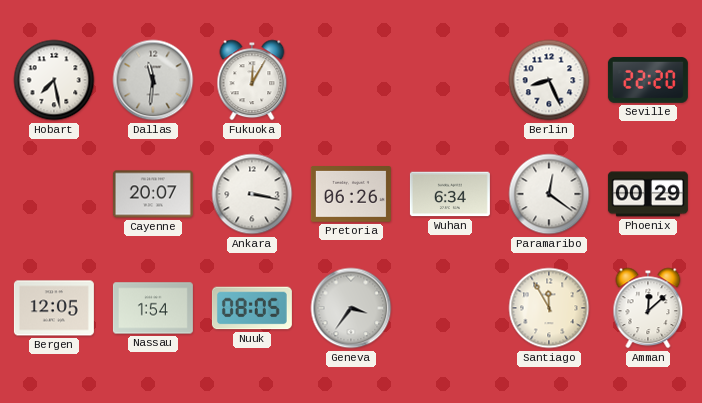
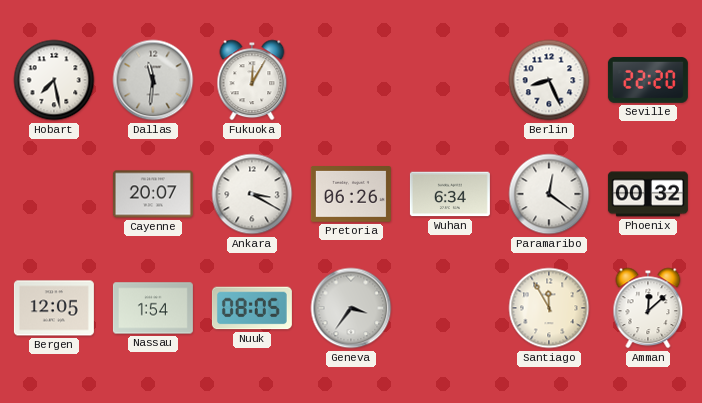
Ankara: 3:17 -> 3:20 (252, 194)
Phoenix: 00:29 -> 00:32 (648, 194)
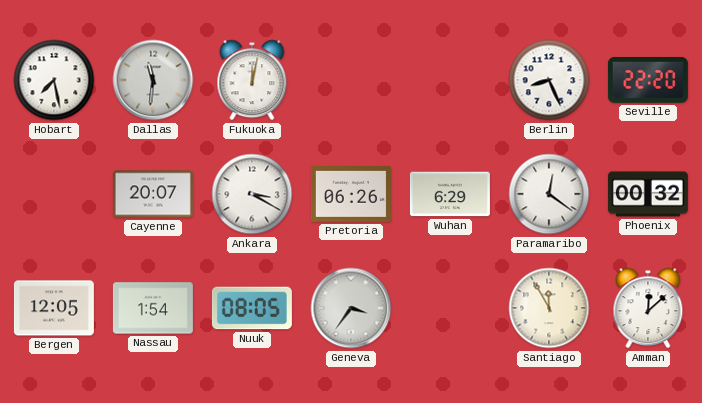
Fukuoka: 12:05 -> 12:02 (252, 80)
Wuhan: 6:34 -> 6:29 (450, 194)
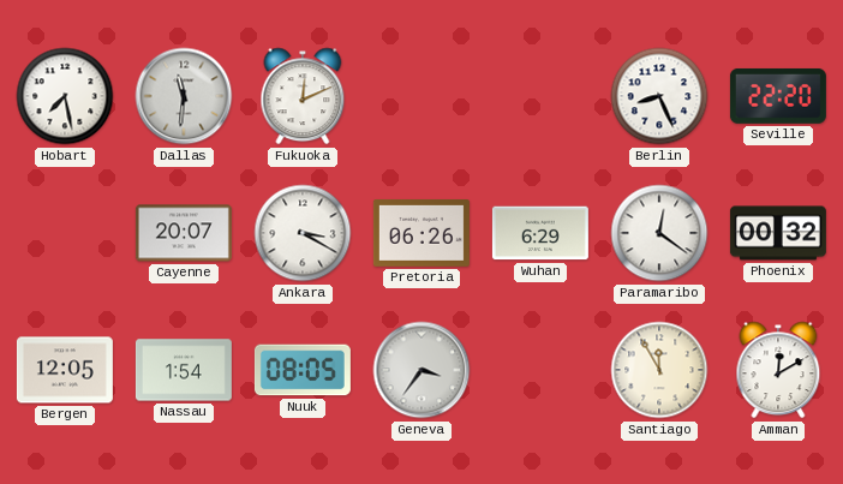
Fukuoka: 12:02 -> 12:11 (303, 96)
Amman: 12:08 -> 12:10 (778, 370)
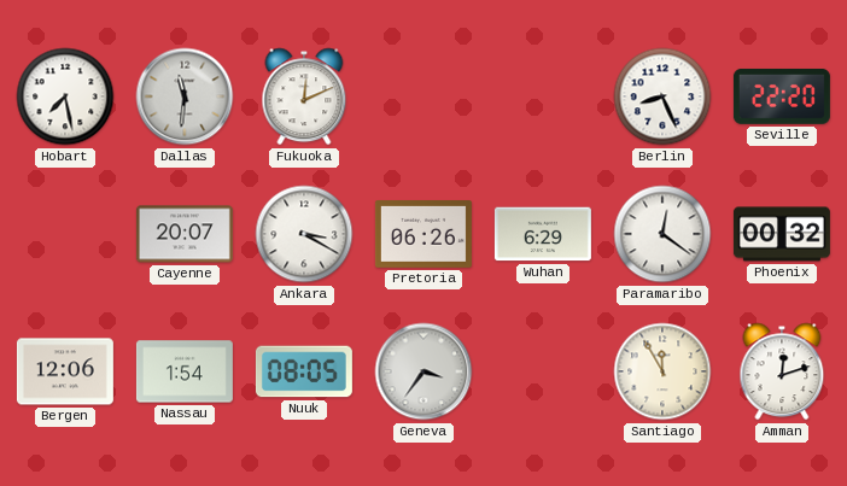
Bergen: 12:05 -> 12:06 (65, 371)
Amman: 12:10 -> 12:12 (782, 371)
